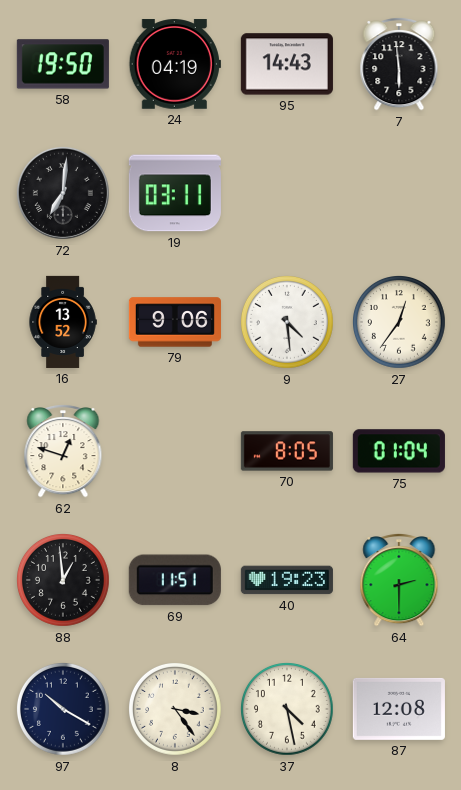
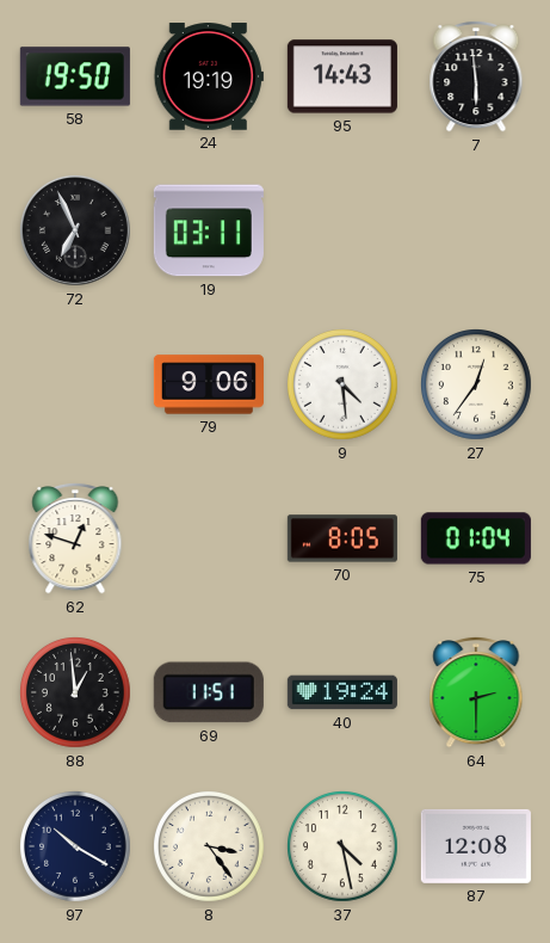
24: 04:19 -> 19:19 (209, 76)
72: 7:01 -> 6:56 (75, 230)
16: 13:52 -> none (63, 322)
40: 19:23 -> 19:24 (342, 692)
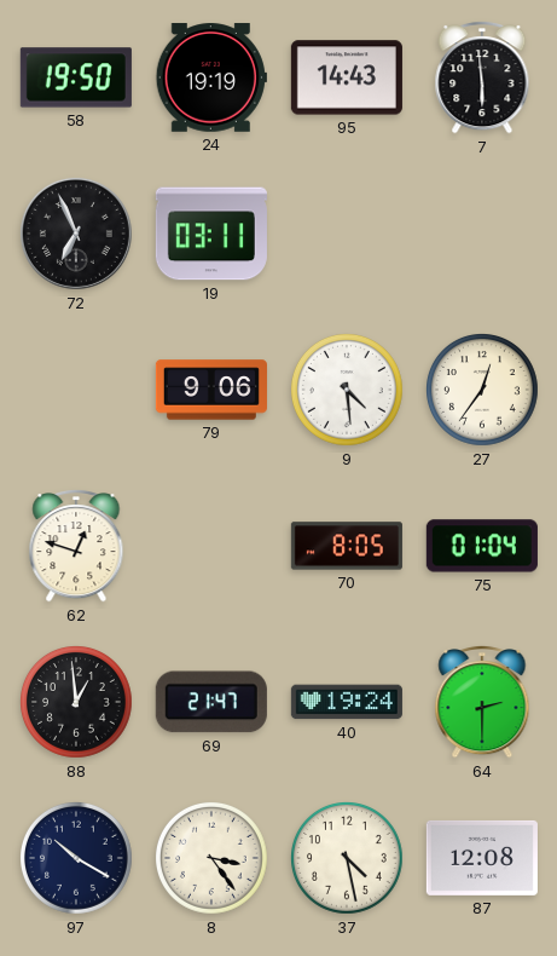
69: 11:51 -> 21:47 (211, 702)
